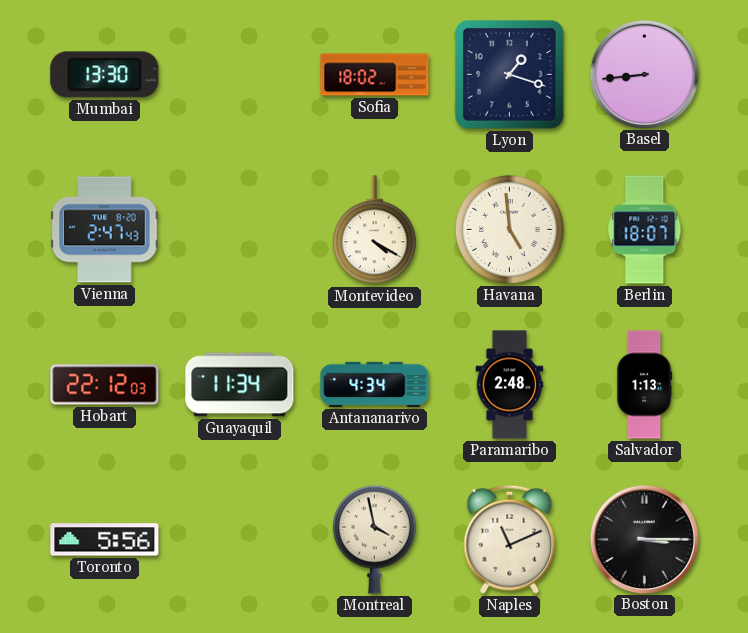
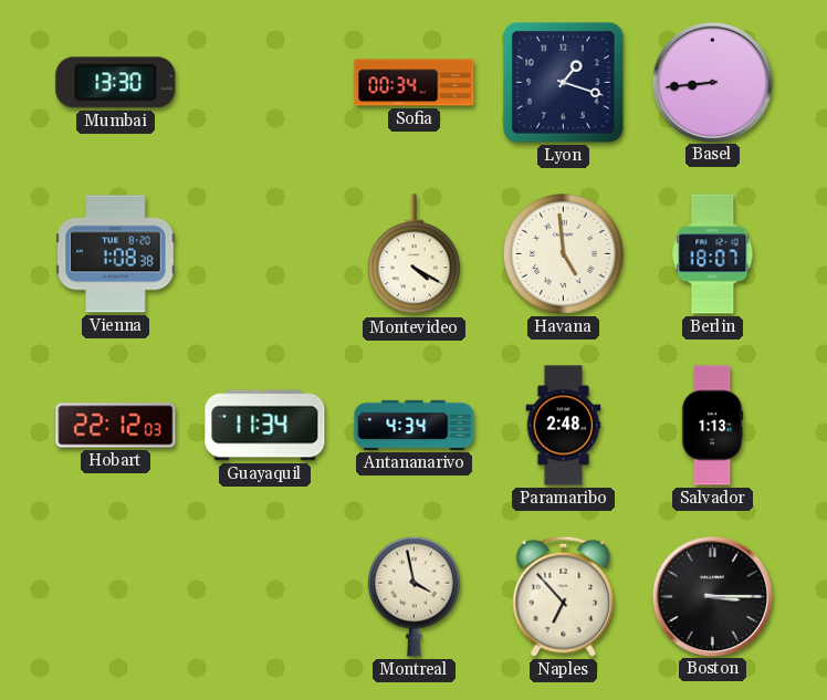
Sofia: 18:02 -> 00:34 (415, 83)
Vienna: 2:47 -> 1:08 (116, 254)
Toronto: 5:56 -> none (105, 540)
Naples: 11:11 -> 6:53 (564, 596)
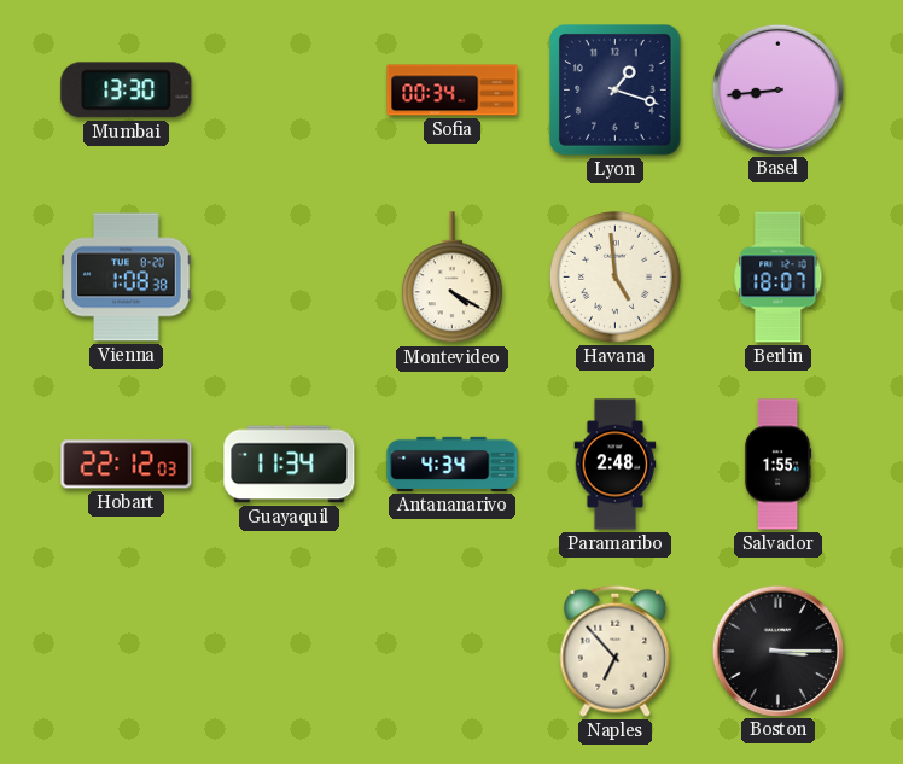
Salvador: 1:13 -> 1:55 (777, 465)
Montreal: 3:58 -> none (414, 596)
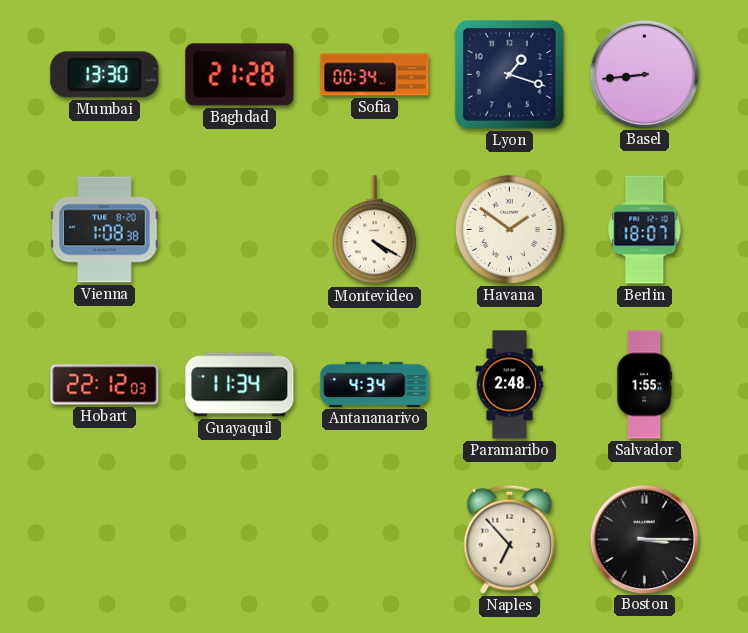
Baghdad: none -> 21:28 (240, 75)
Havana: 4:59 -> 1:51 (509, 229)
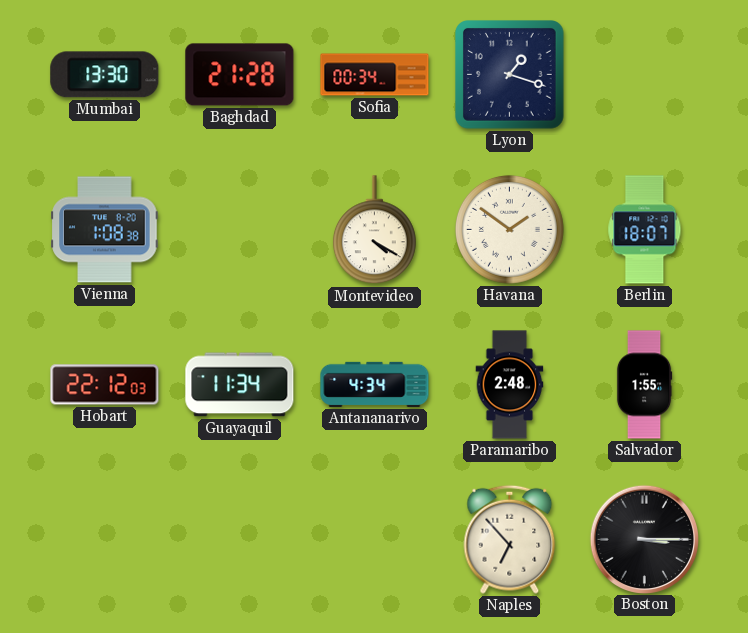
Basel: 8:44 -> none (644, 74)
